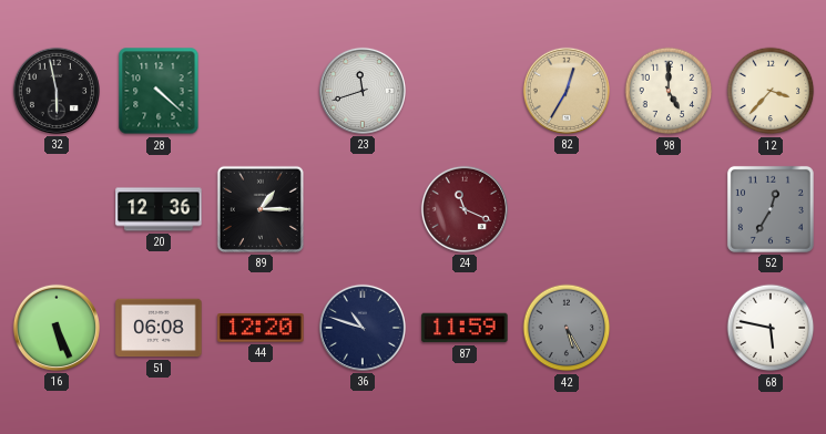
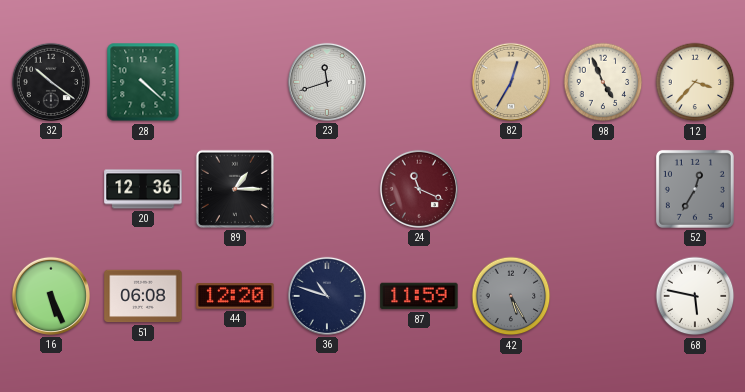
32: 5:58 -> 10:21 (51, 82)
98: 5:00 -> 4:56 (603, 82)
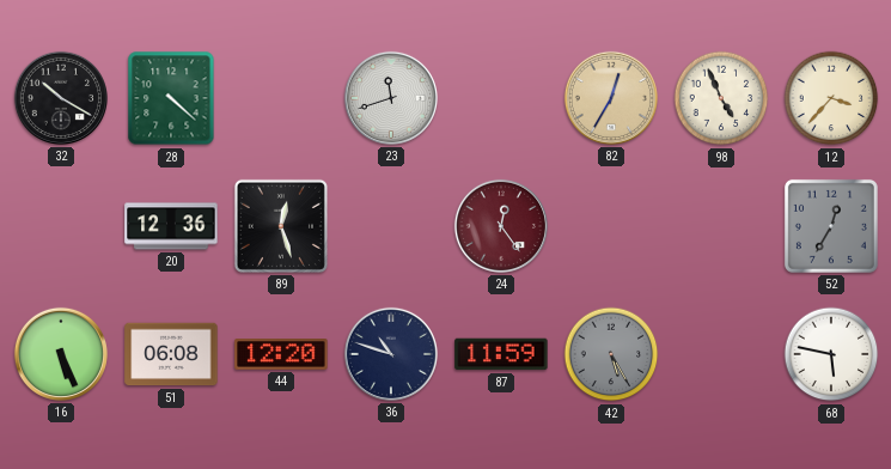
32: 10:21 -> 10:20 (61, 98)
89: 1:15 -> 12:27 (281, 226)
24: 11:19 -> 12:24 (501, 226)
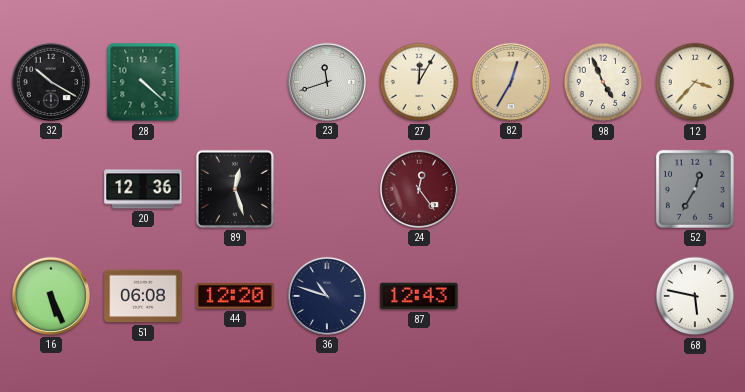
27: none -> 12:05 (419, 82)
87: 11:59 -> 12:43 (419, 296)
42: 5:25 -> none (611, 354)
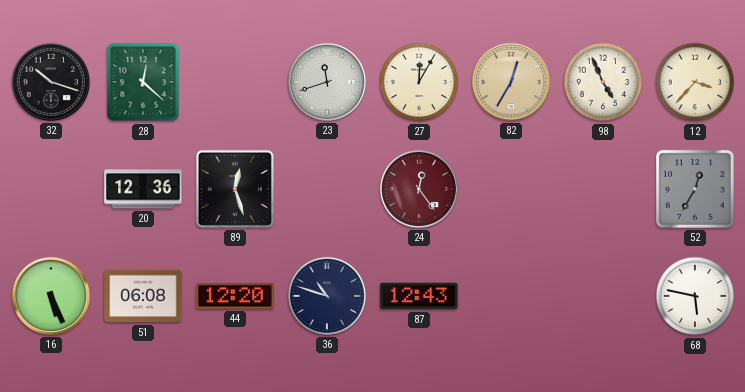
32: 10:20 -> 10:18 (51, 82)
28: 4:22 -> 12:22 (143, 82)
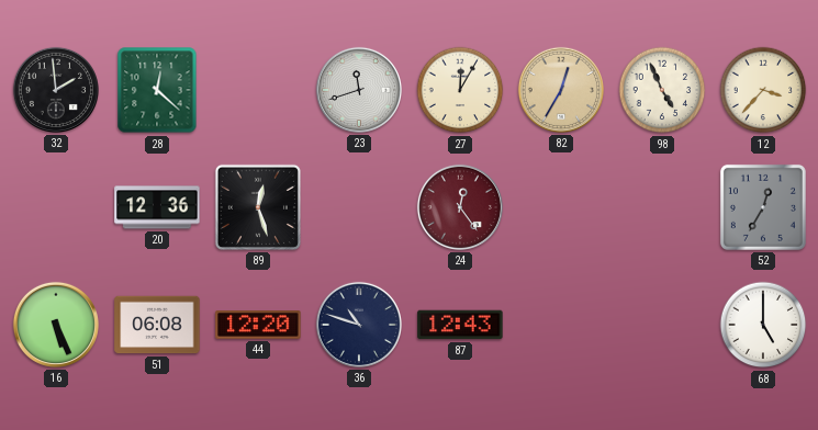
32: 10:18 -> 1:59 (56, 90)
68: 5:47 -> 5:00 (763, 325)
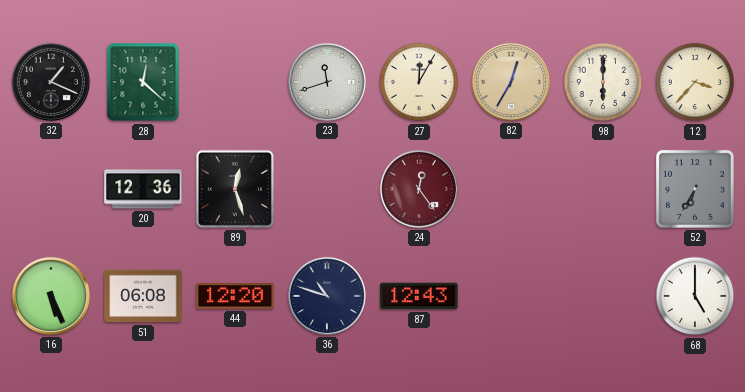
32: 1:59 -> 1:19 (51, 82)
98: 4:56 -> 6:00 (603, 82)
52: 12:35 -> 6:35 (695, 189)
